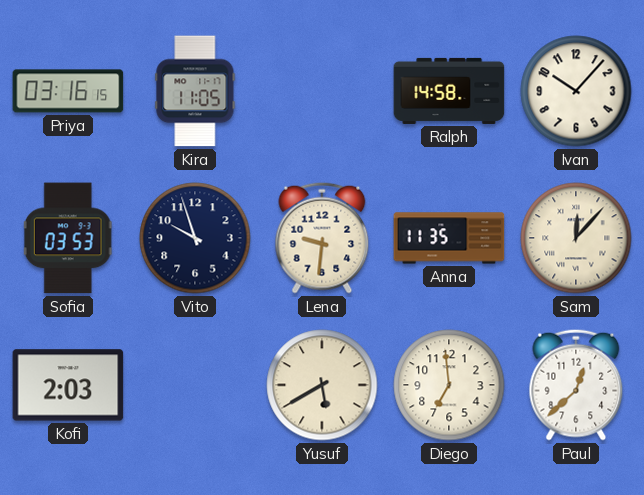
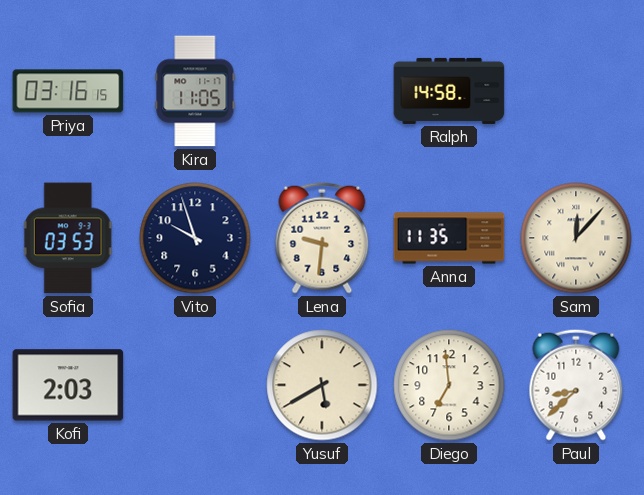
Ivan: 10:07 -> none (576, 91)
Paul: 12:38 -> 8:38 (576, 385)
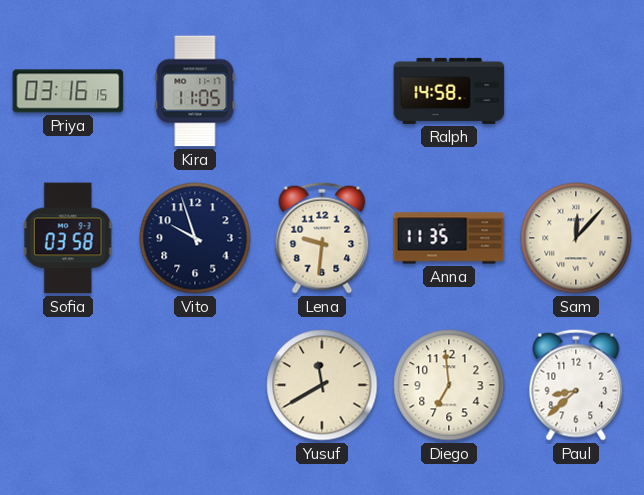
Sofia: 03:53 -> 03:58 (68, 238)
Kofi: 2:03 -> none (68, 385)
Yusuf: 5:40 -> 11:40 (322, 385)
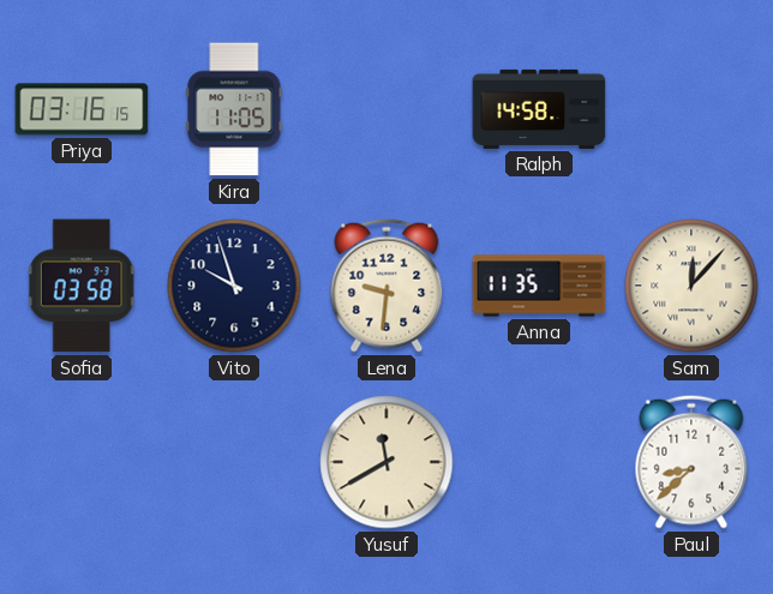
Diego: 6:59 -> none (449, 385)
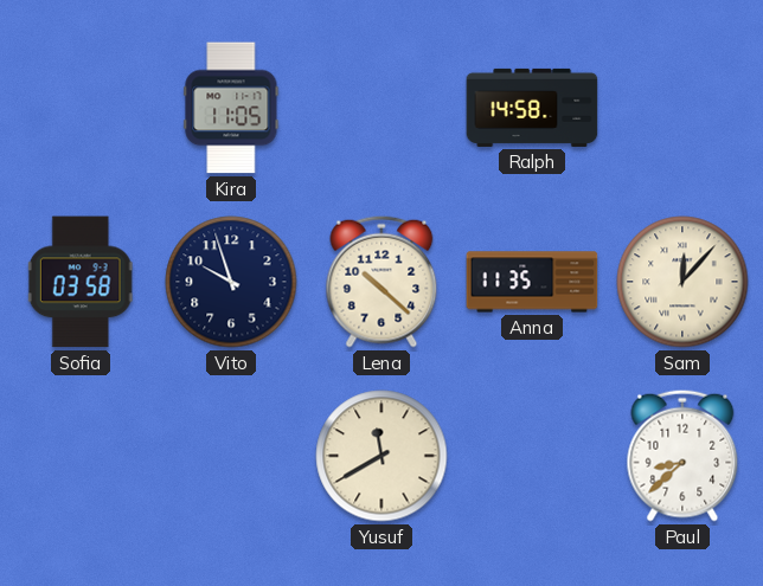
Priya: 03:16 -> none (82, 109)
Lena: 9:31 -> 10:22 (381, 282)
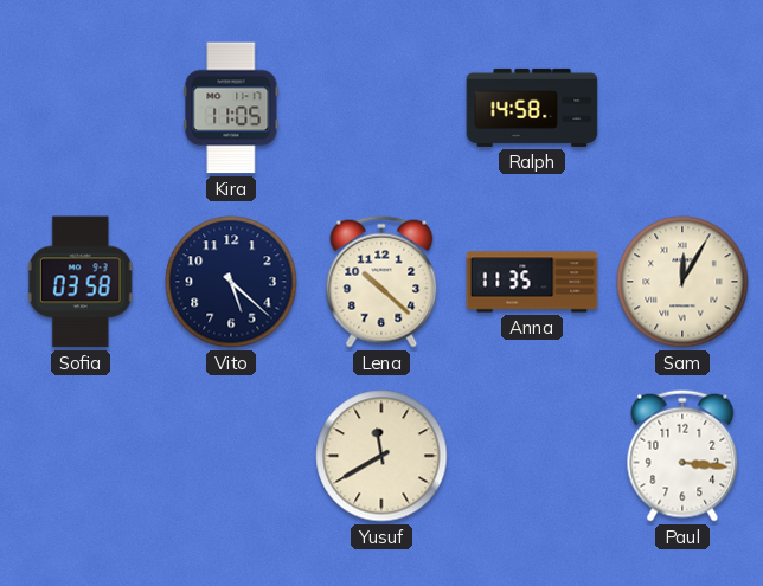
Vito: 9:57 -> 5:22 (231, 282)
Sam: 12:07 -> 12:05 (682, 282)
Paul: 8:38 -> 3:16 (682, 456)
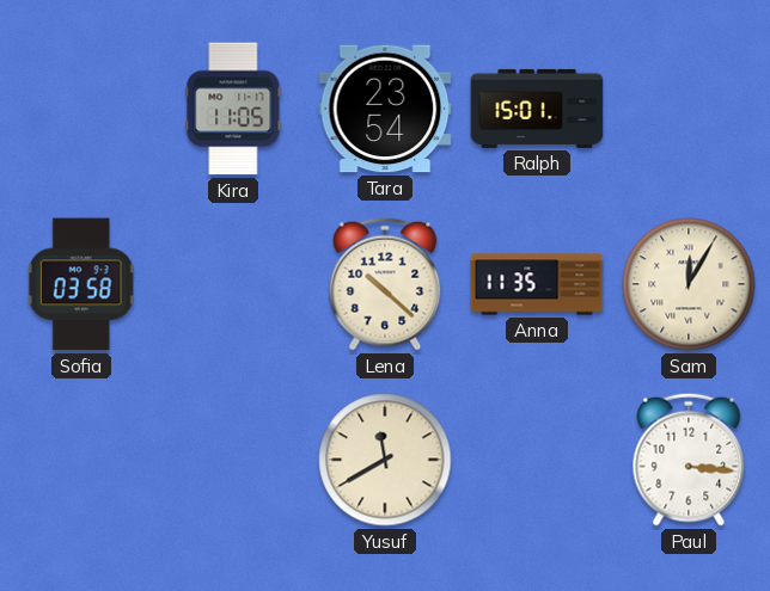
Tara: none -> 23:54 (385, 109)
Ralph: 14:58 -> 15:01 (537, 109)
Vito: 5:22 -> none (231, 282)
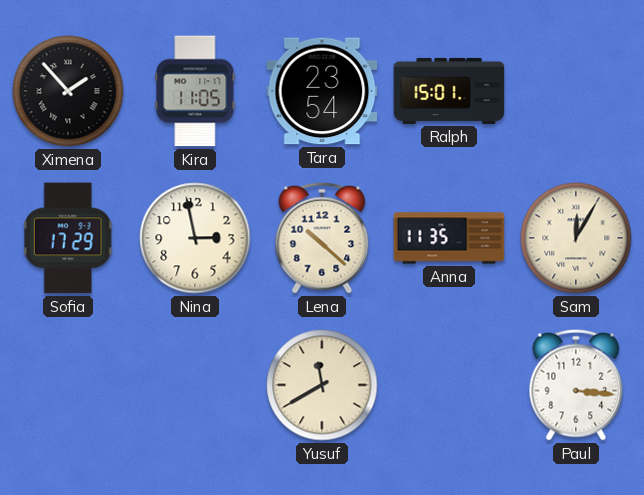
Ximena: none -> 1:53 (68, 91)
Sofia: 03:58 -> 17:29 (68, 238)
Nina: none -> 2:58 (195, 238)
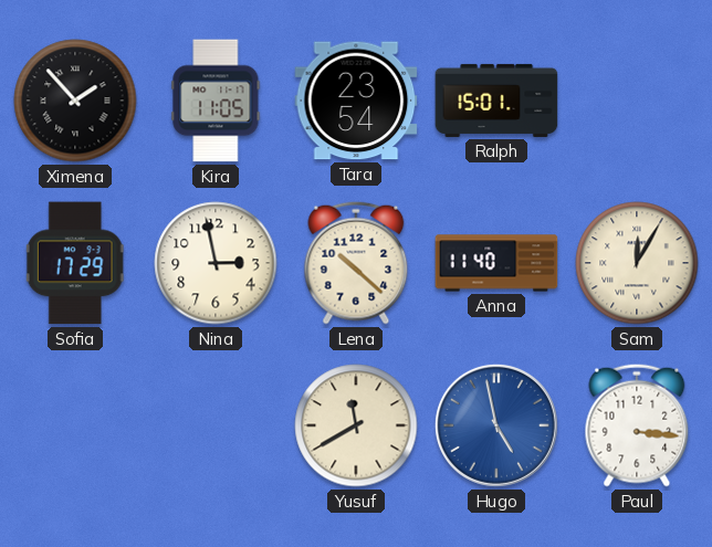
Anna: 11:35 -> 11:40 (496, 263)
Hugo: none -> 4:58 (496, 425)
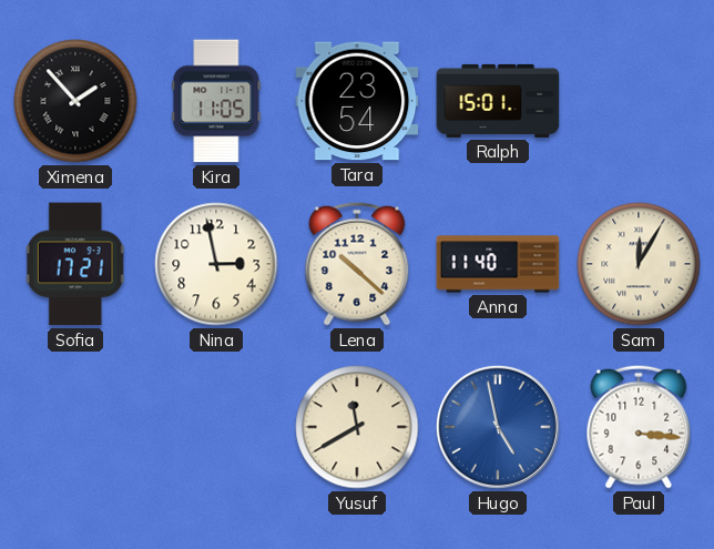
Sofia: 17:29 -> 17:21 (75, 264)
